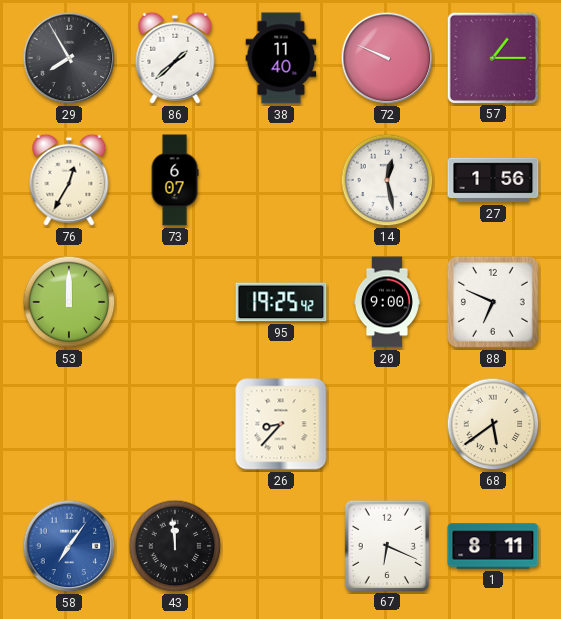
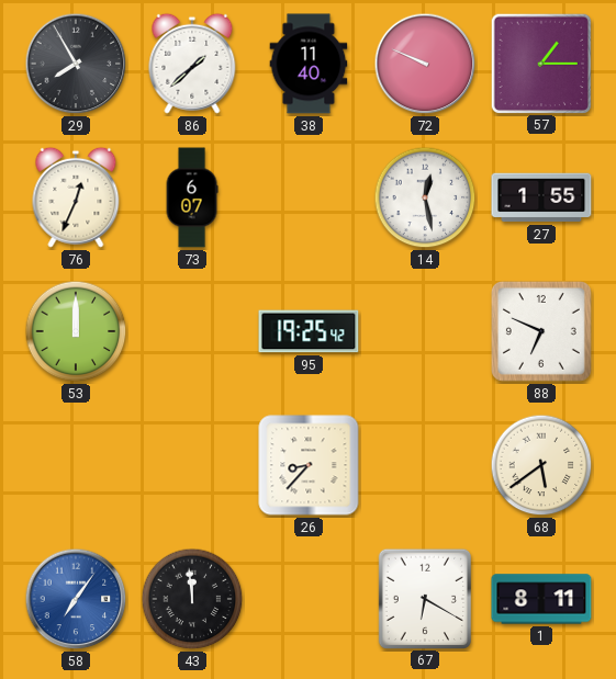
76: 12:35 -> 12:34 (76, 197)
27: 1:56 -> 1:55 (541, 197)
20: 9:00 -> none (387, 302)
67: 6:19 -> 6:20 (424, 598)
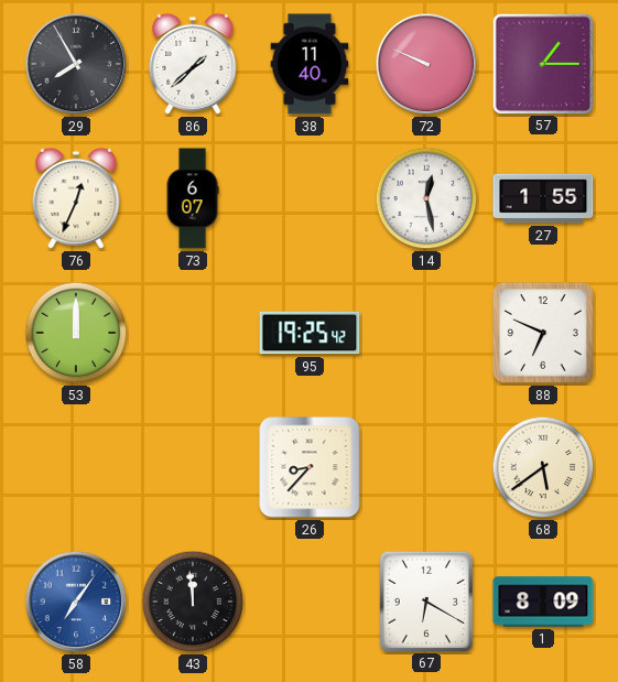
1: 8:11 -> 8:09 (543, 602)
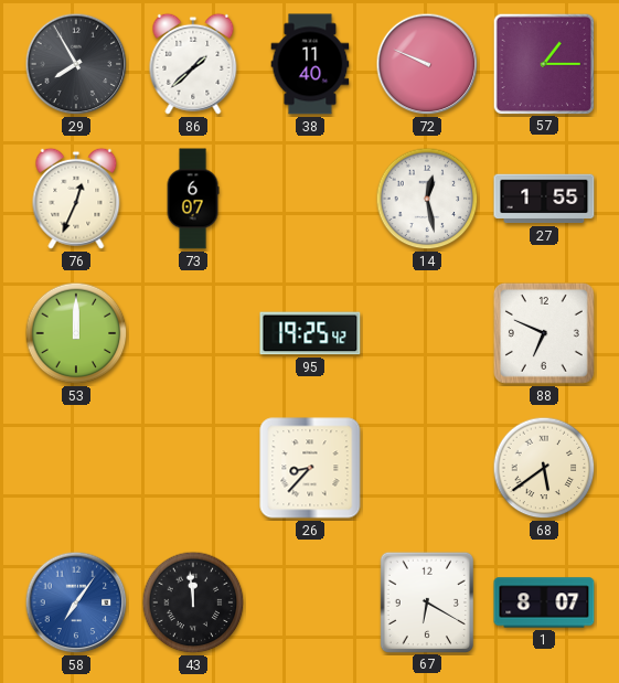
1: 8:09 -> 8:07 (544, 602)
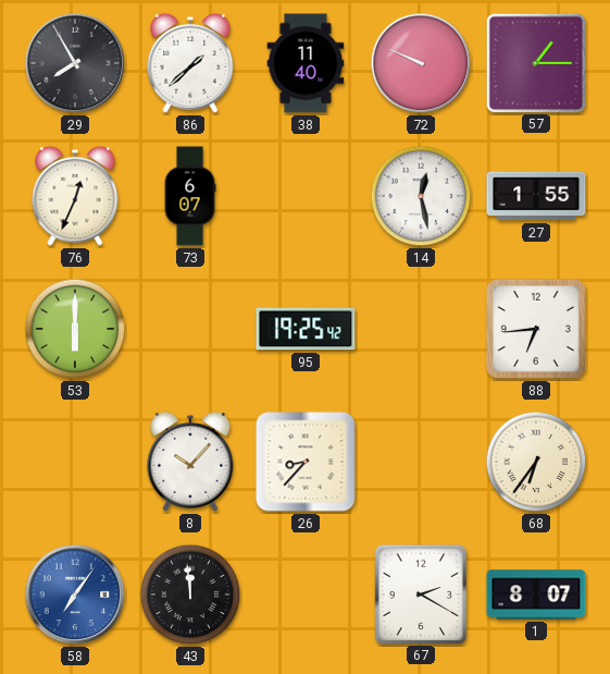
53: 12:00 -> 6:00 (75, 329)
88: 6:49 -> 6:44 (536, 329)
8: none -> 10:07 (190, 462)
68: 5:39 -> 6:36 (536, 462)
67: 6:20 -> 2:20 (420, 593)
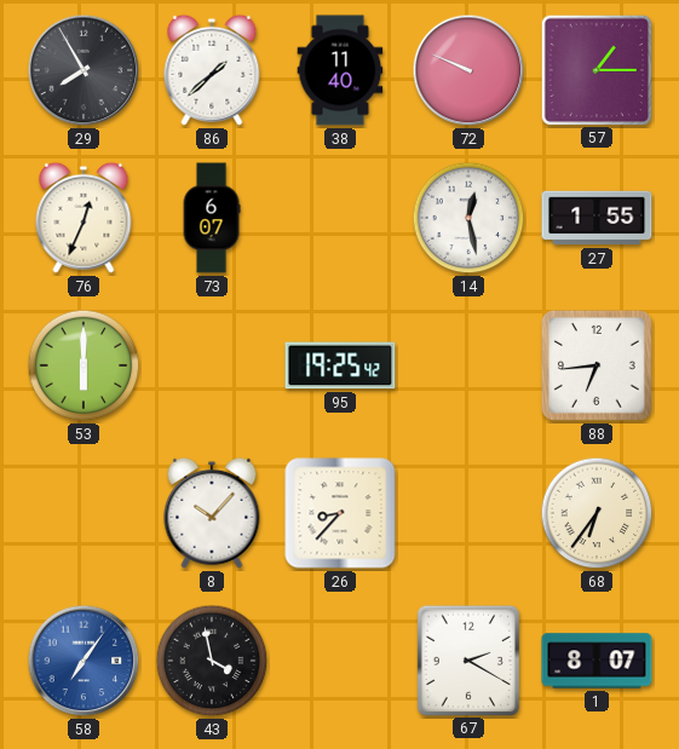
43: 11:59 -> 3:58 (212, 661)
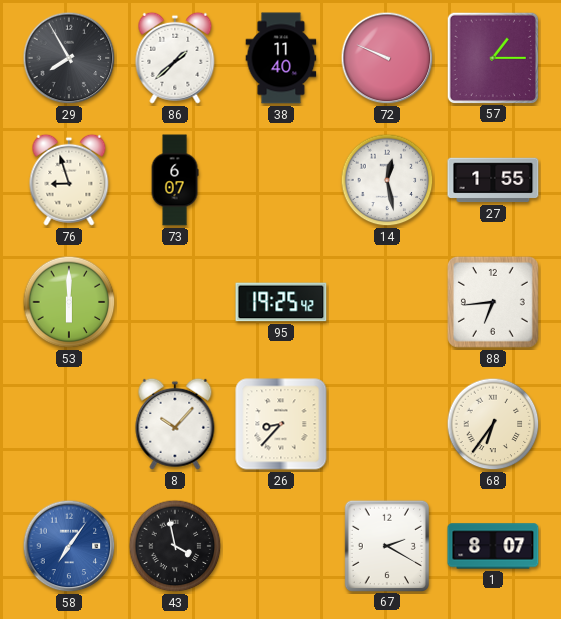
76: 12:34 -> 8:57 (69, 180)
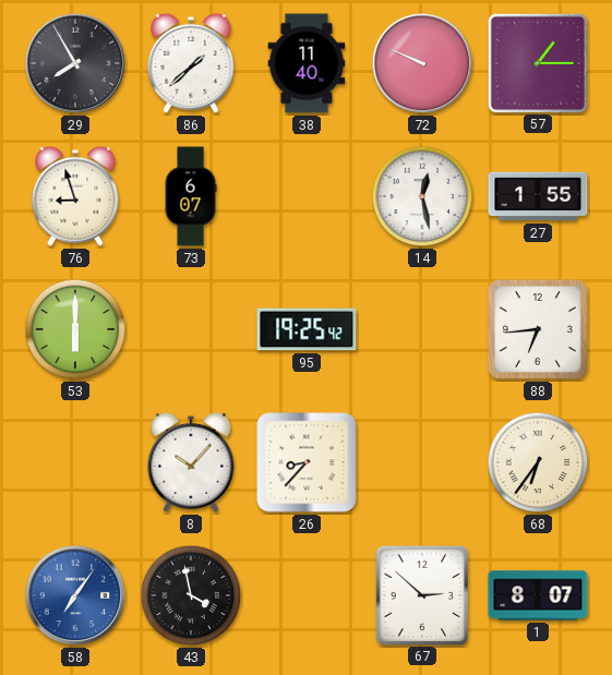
67: 2:20 -> 2:52 (421, 594)
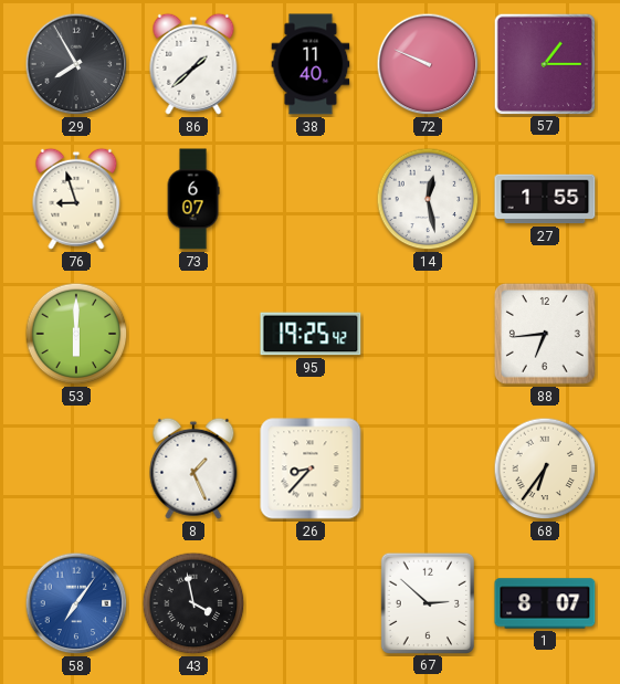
8: 10:07 -> 1:26 (193, 469)
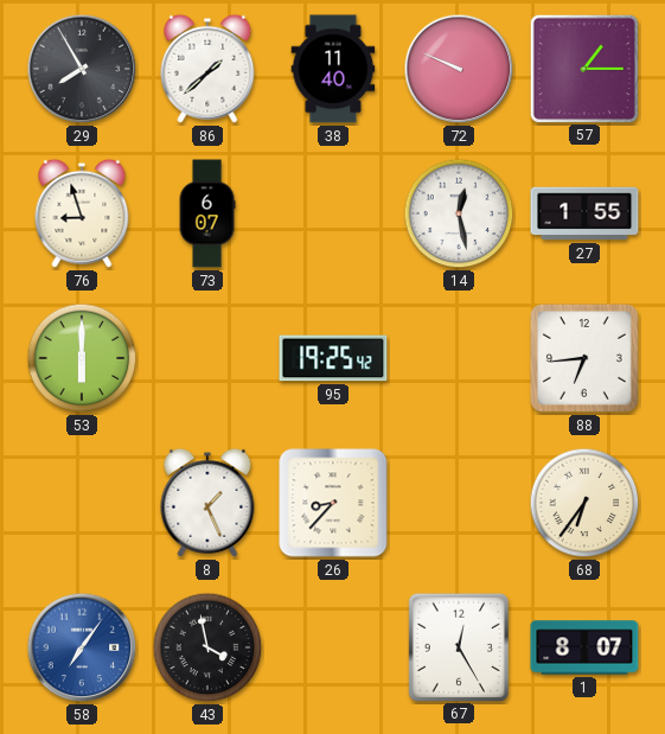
67: 2:52 -> 12:25 (458, 646)
